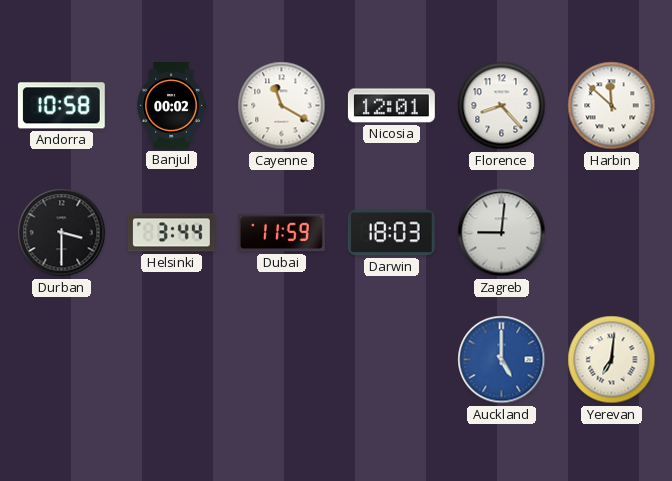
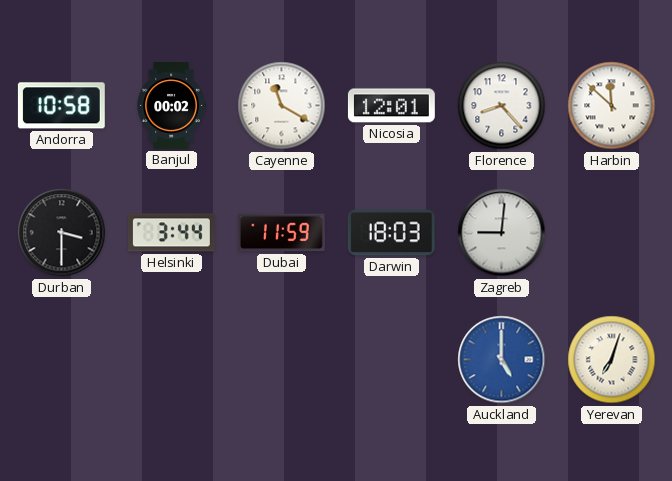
Yerevan: 7:01 -> 7:03 (612, 360)
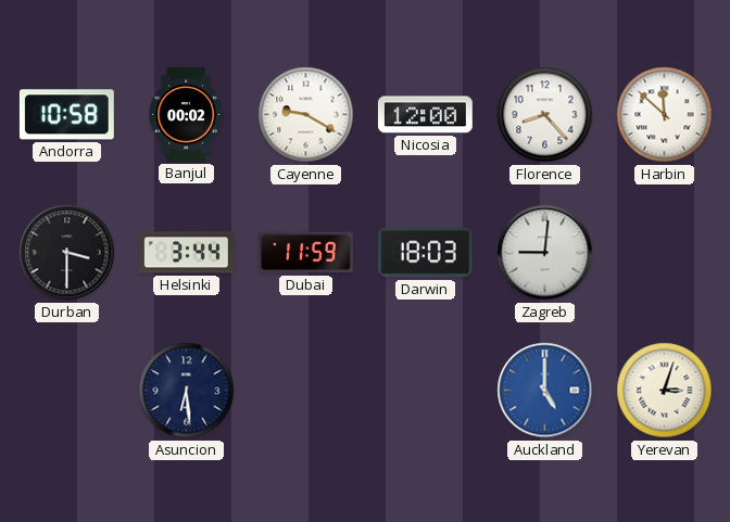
Cayenne: 11:20 -> 9:20 (306, 115)
Nicosia: 12:01 -> 12:00 (425, 115)
Asuncion: none -> 6:29 (187, 391)
Yerevan: 7:03 -> 3:03 (665, 391)
